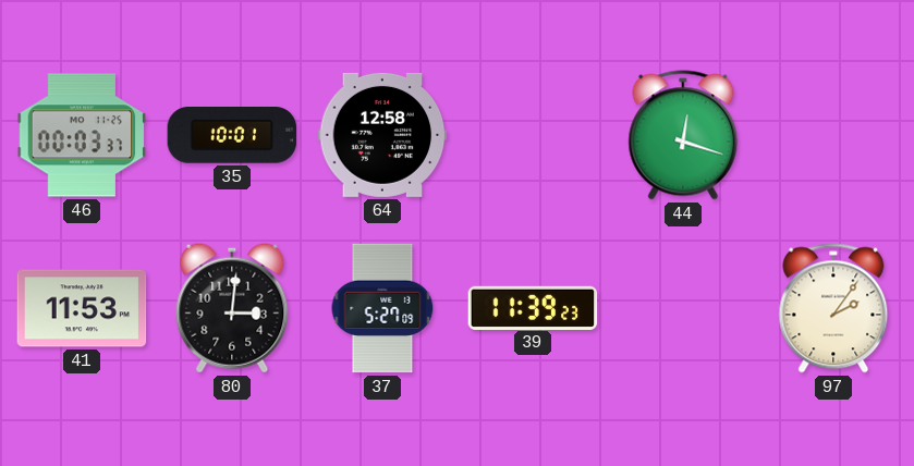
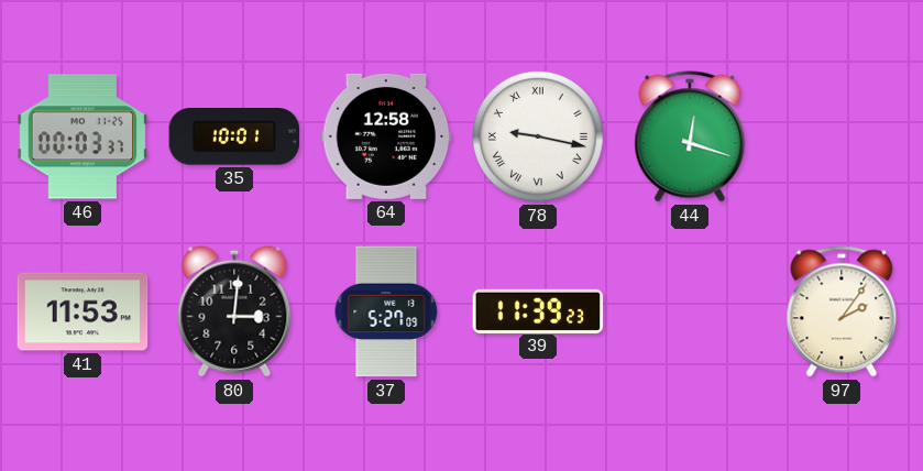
78: none -> 9:17 (538, 136)
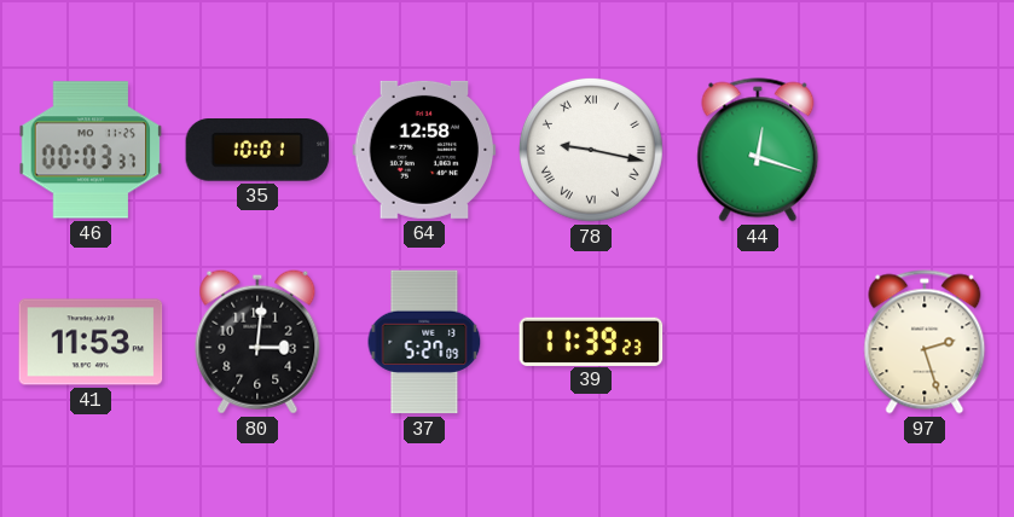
97: 2:06 -> 2:27 (925, 342)
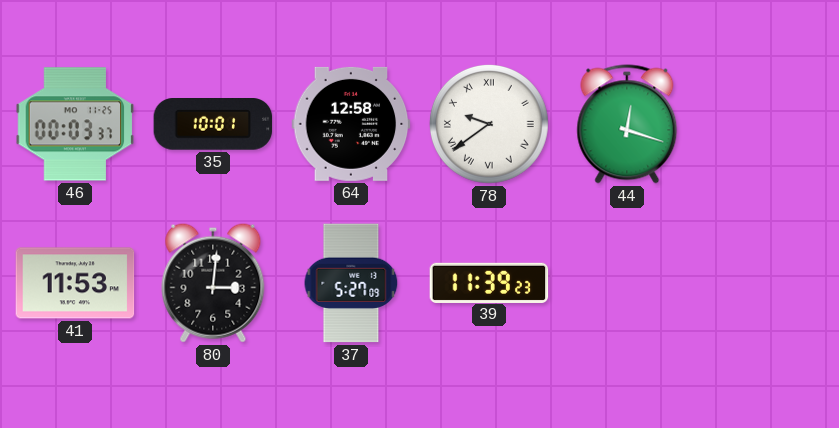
78: 9:17 -> 9:39 (489, 124)
97: 2:27 -> none (925, 342)
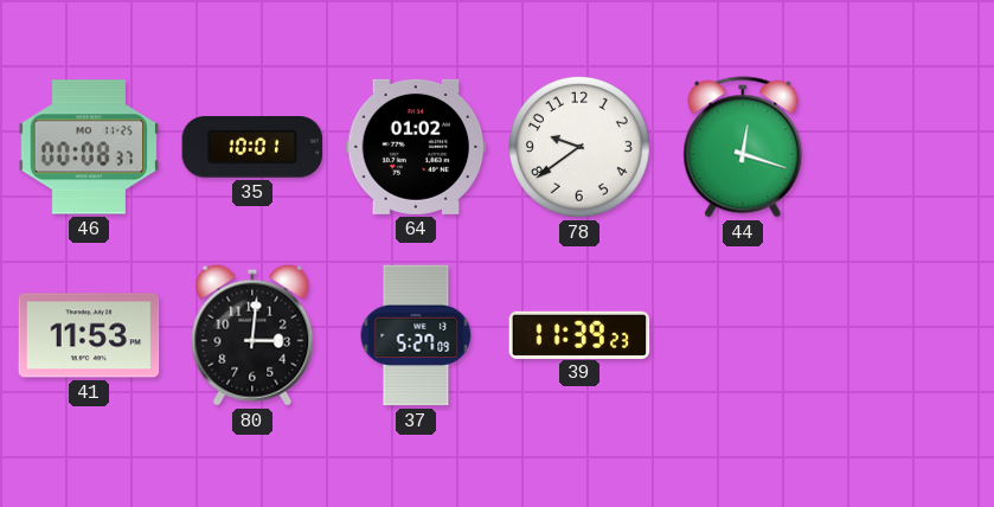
46: 00:03 -> 00:08 (89, 147)
64: 12:58 -> 01:02 (416, 147)
78 numerals: Roman -> Arabic (579, 147)
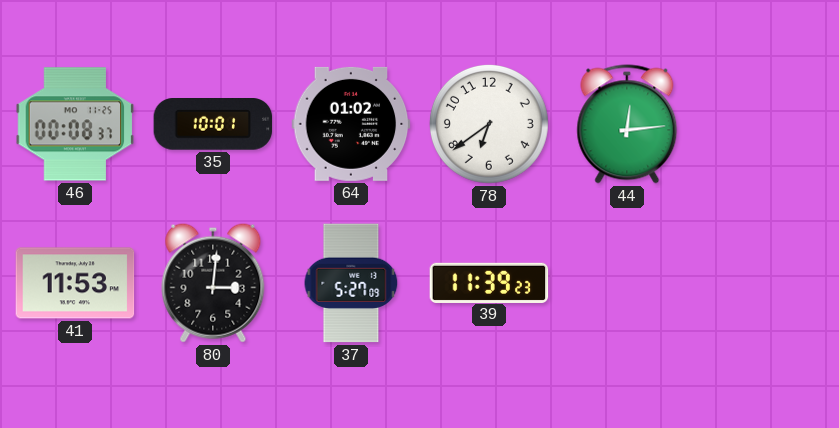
78: 9:39 -> 6:39 (489, 124)
44: 12:18 -> 12:14 (627, 124)
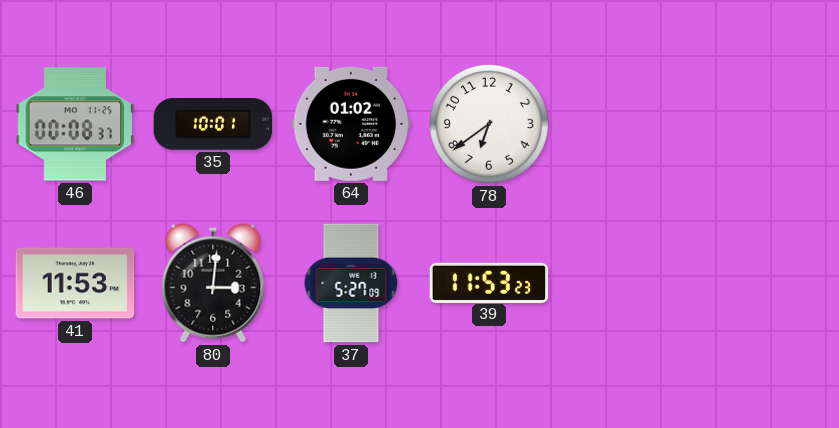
44: 12:14 -> none (627, 124)
39: 11:39 -> 11:53 (489, 282)
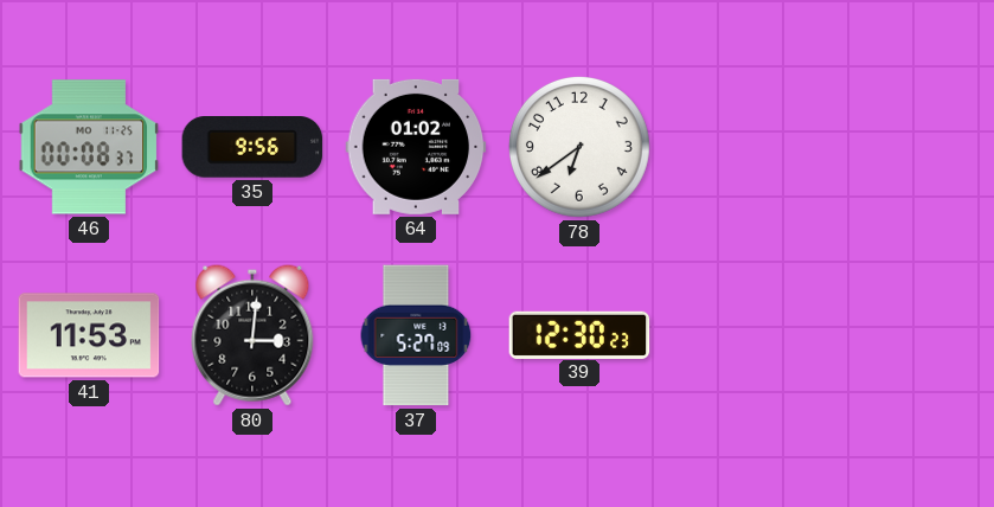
35: 10:01 -> 9:56 (252, 148)
39: 11:53 -> 12:30 (579, 334)
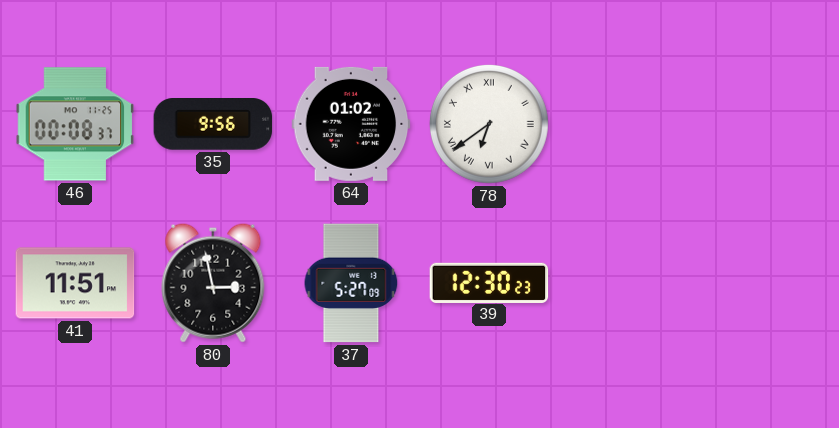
78 numerals: Arabic -> Roman (489, 124)
41: 11:53 -> 11:51 (75, 283)
80: 3:01 -> 2:58 (213, 283)
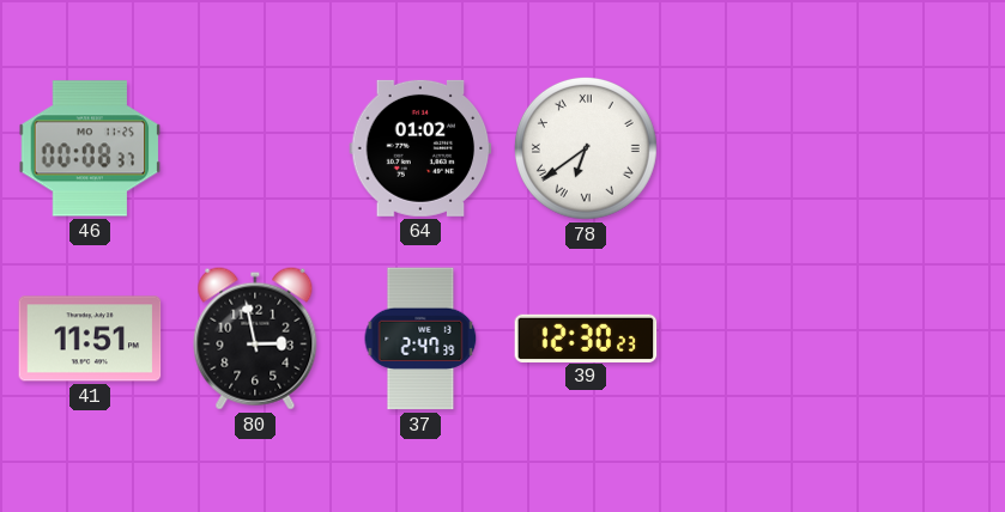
35: 9:56 -> none (213, 125)
37: 5:27 -> 2:47 (420, 339)
